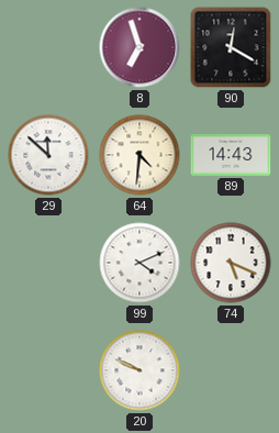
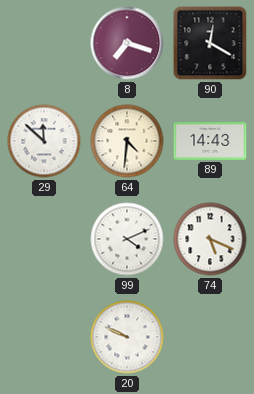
8: 6:57 -> 7:18 (127, 43)
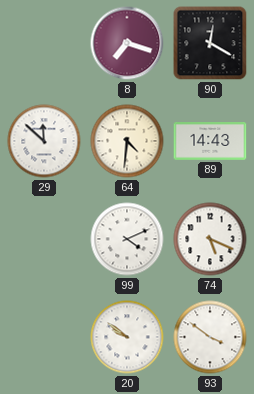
20: 9:49 -> 9:51 (127, 337)
93: none -> 3:51 (210, 337)
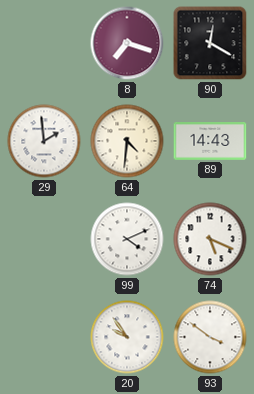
29: 11:52 -> 1:59 (44, 141)
20: 9:51 -> 9:54 (127, 337)
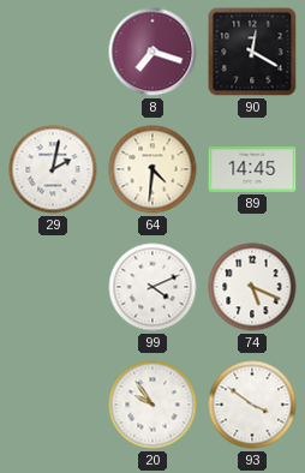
29: 1:59 -> 2:02 (53, 169)
89: 14:43 -> 14:45 (252, 170)
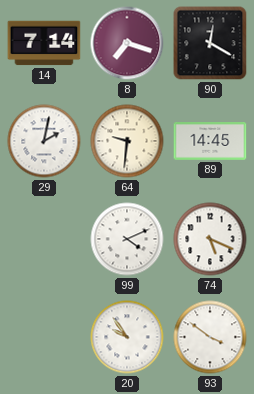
14: none -> 7:14 (44, 43)
64: 4:31 -> 9:31 (127, 141)
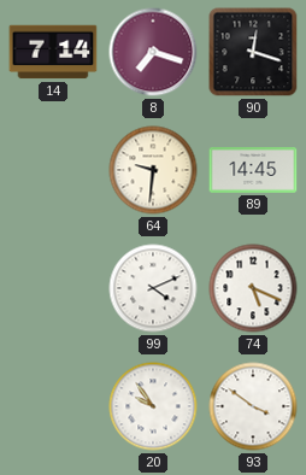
90: 12:20 -> 12:18 (253, 52)
29: 2:02 -> none (44, 141)
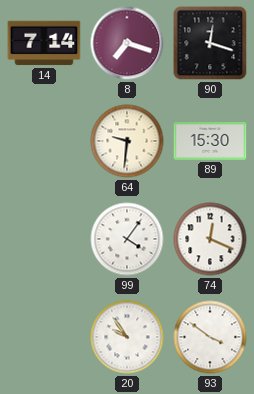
89: 14:45 -> 15:30 (210, 142)
99: 4:11 -> 4:06 (127, 239)
74: 5:19 -> 12:19 (210, 239)
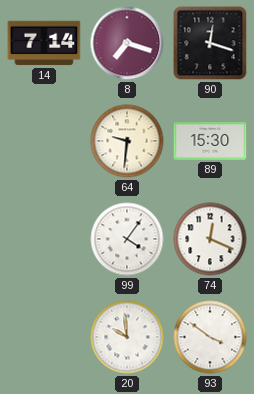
20: 9:54 -> 9:59 (127, 337)
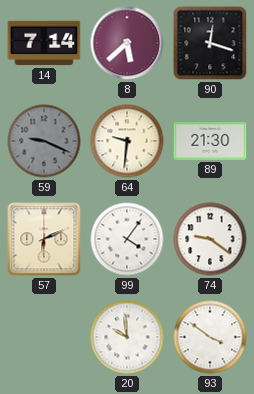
8: 7:18 -> 5:38 (127, 43)
59: none -> 9:19 (44, 141)
89: 15:30 -> 21:30 (210, 142)
57: none -> 6:11 (44, 239)
74: 12:19 -> 9:21 (210, 239)
